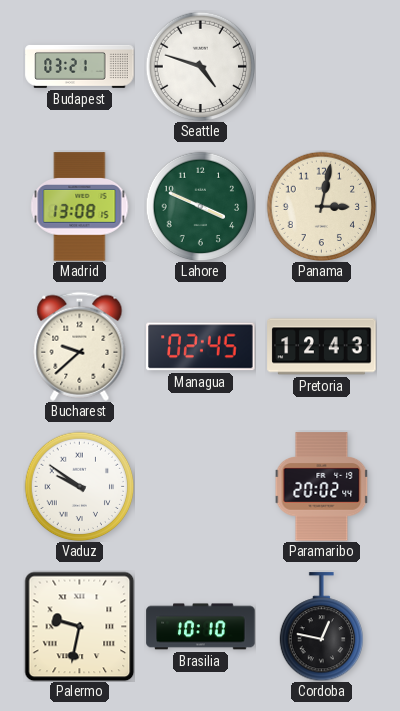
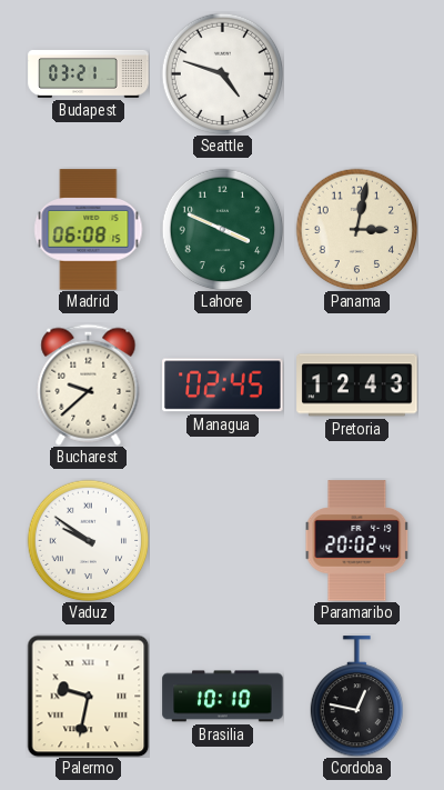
Madrid: 13:08 -> 06:08 (89, 230)
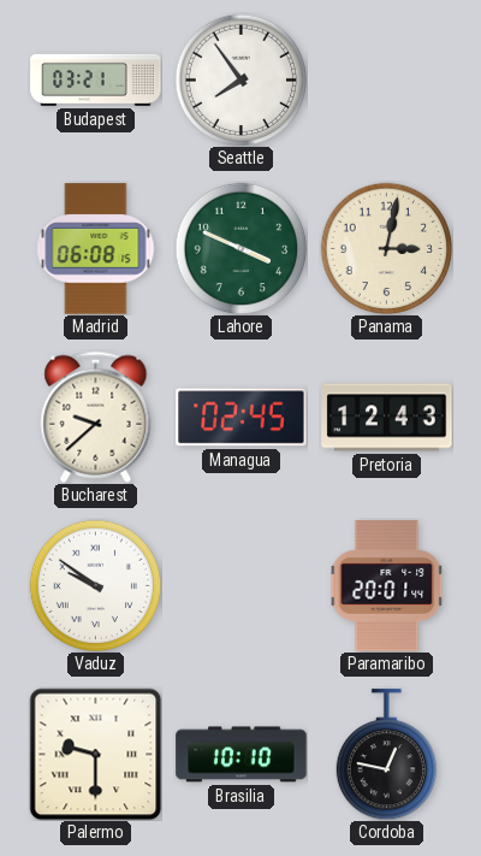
Seattle: 4:48 -> 7:54 (240, 79)
Paramaribo: 20:02 -> 20:01 (387, 586)
Palermo: 9:32 -> 9:30 (95, 754)
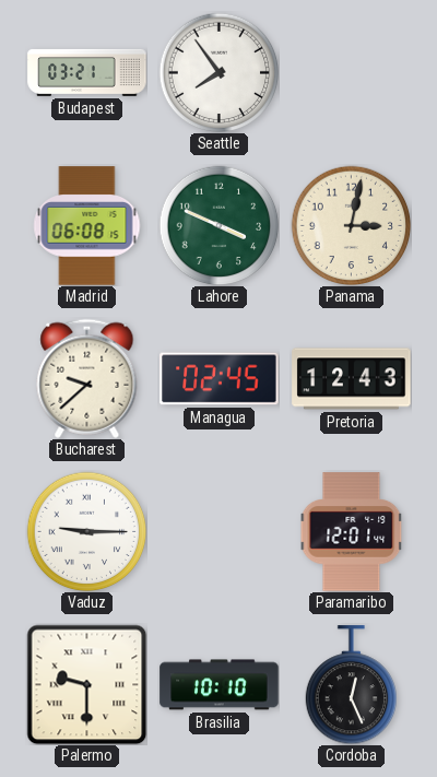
Vaduz: 9:51 -> 9:15 (86, 531)
Paramaribo: 20:01 -> 12:01 (352, 532)
Cordoba: 12:47 -> 12:26 (351, 685)
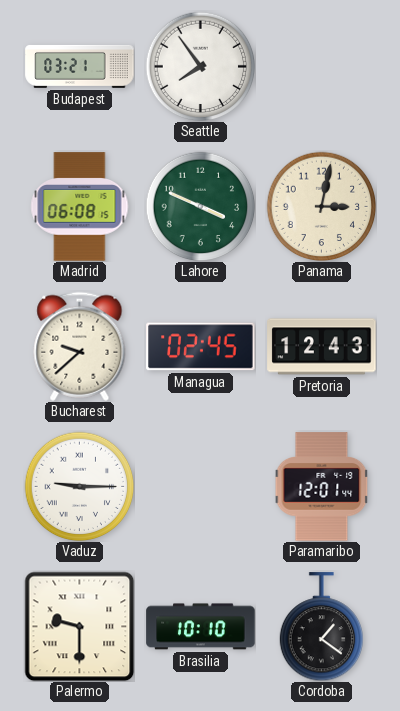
Cordoba: 12:26 -> 1:21 (321, 627)
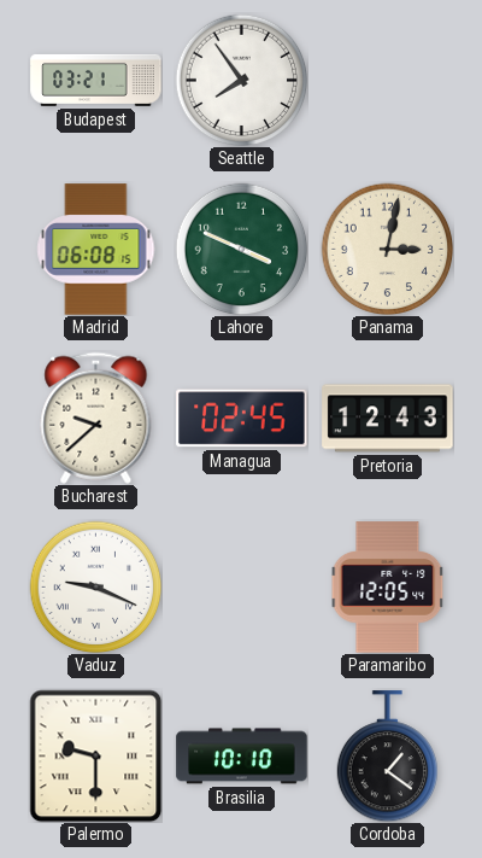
Vaduz: 9:15 -> 9:19 (95, 586)
Paramaribo: 12:01 -> 12:05 (388, 588)
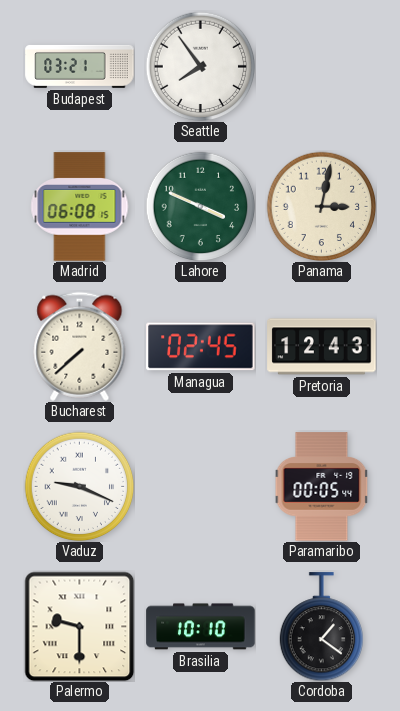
Bucharest: 9:38 -> 7:38 (80, 346)
Paramaribo: 12:05 -> 00:05 (322, 487)
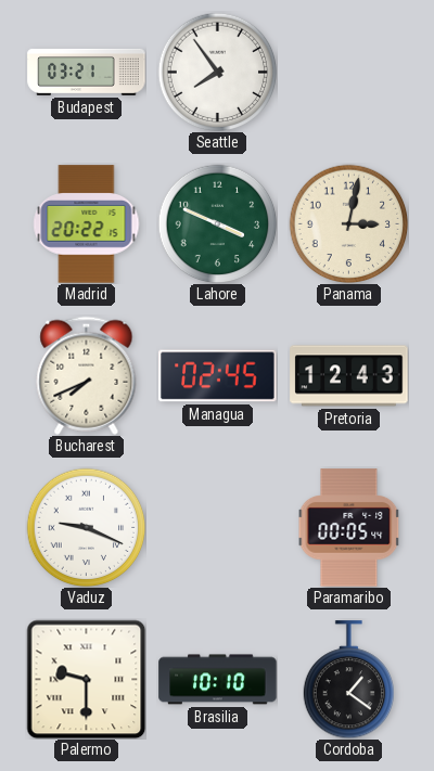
Madrid: 06:08 -> 20:22 (87, 224)
Bucharest: 7:38 -> 7:41 (87, 375)
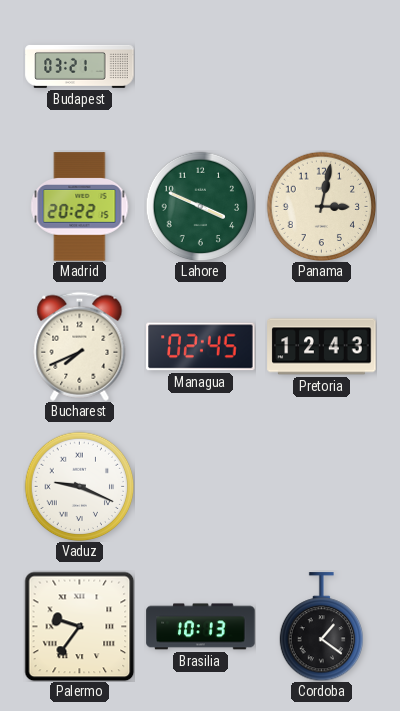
Seattle: 7:54 -> none (217, 72)
Paramaribo: 00:05 -> none (349, 528)
Palermo: 9:30 -> 9:36 (79, 626)
Brasilia: 10:10 -> 10:13 (201, 627)
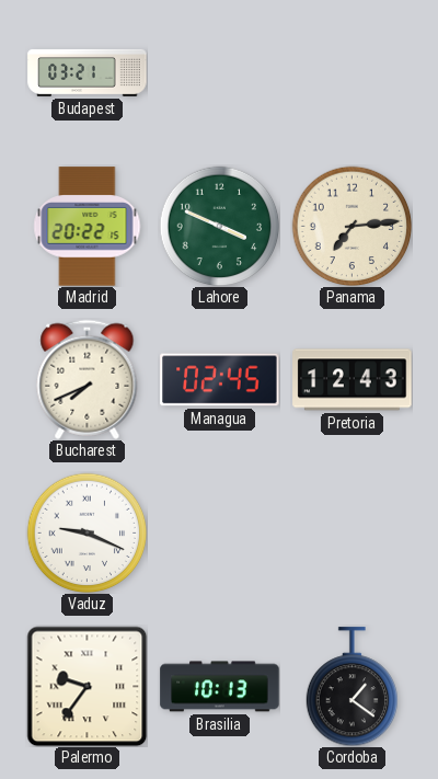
Panama: 3:02 -> 7:14 (351, 226)
